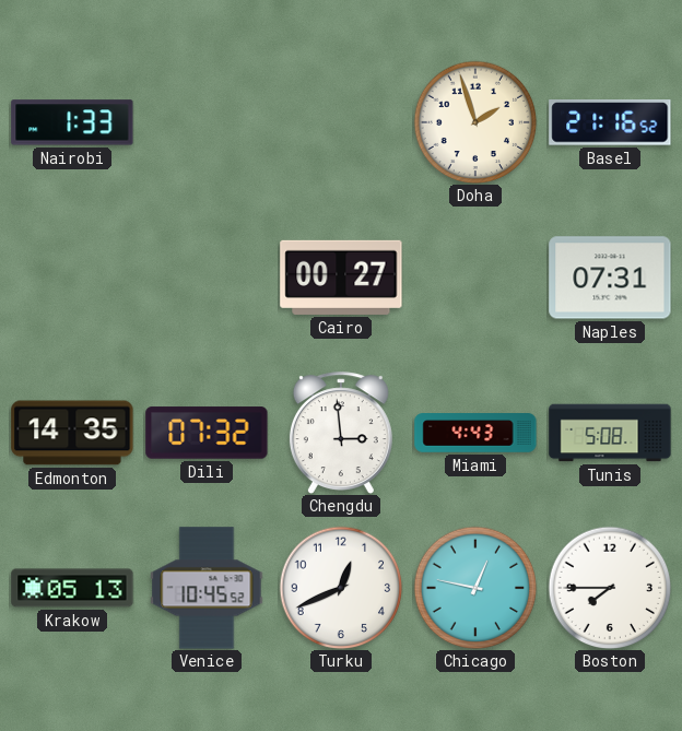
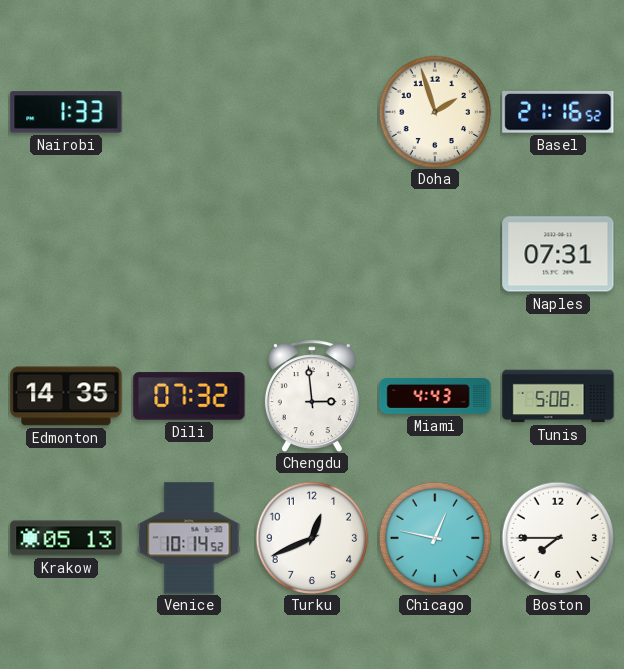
Cairo: 00:27 -> none (341, 278)
Venice: 10:45 -> 10:14 (189, 538)
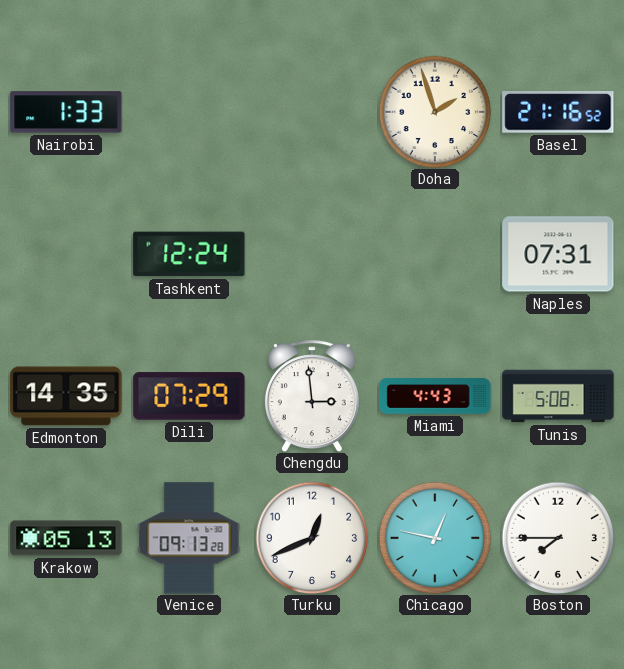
Tashkent: none -> 12:24 (189, 254)
Dili: 07:32 -> 07:29 (189, 396)
Venice: 10:14 -> 09:13 (189, 538)
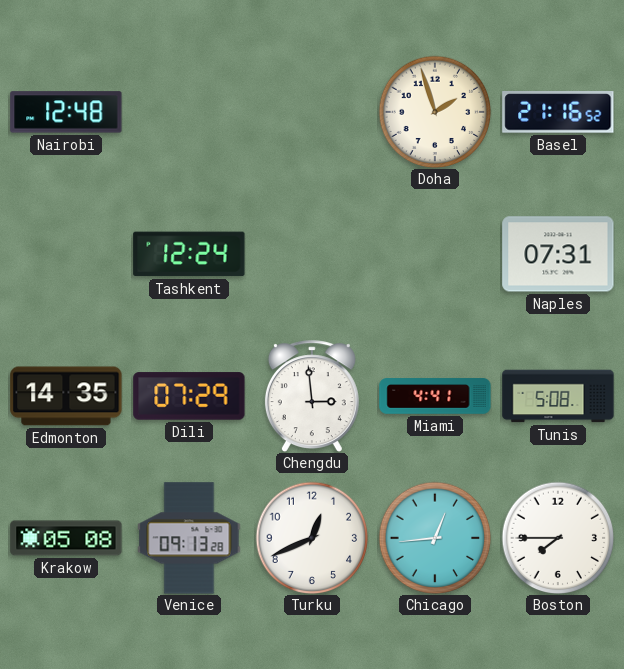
Nairobi: 1:33 -> 12:48 (66, 112)
Miami: 4:43 -> 4:41 (435, 396)
Krakow: 05:13 -> 05:08 (66, 538)
Chicago: 12:47 -> 12:44 (435, 538)
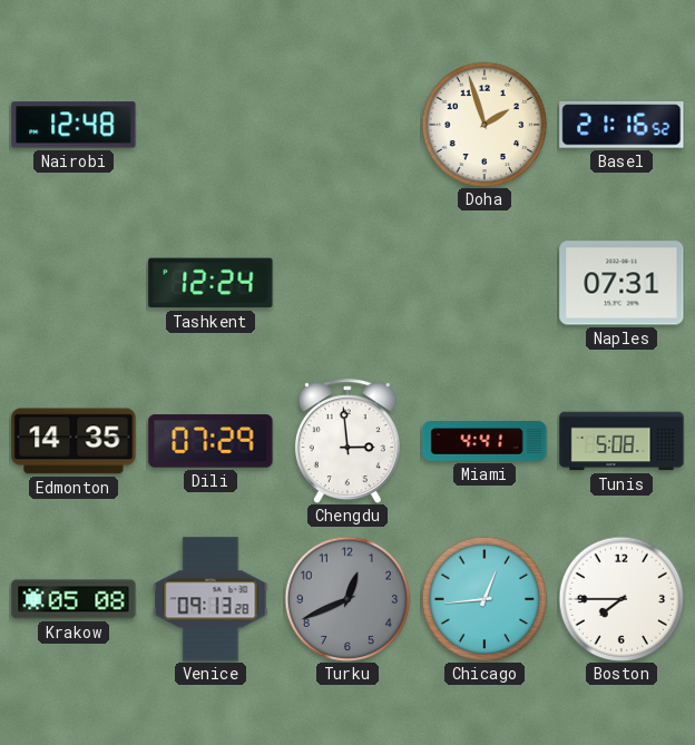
Turku dial: white -> grey (347, 599)
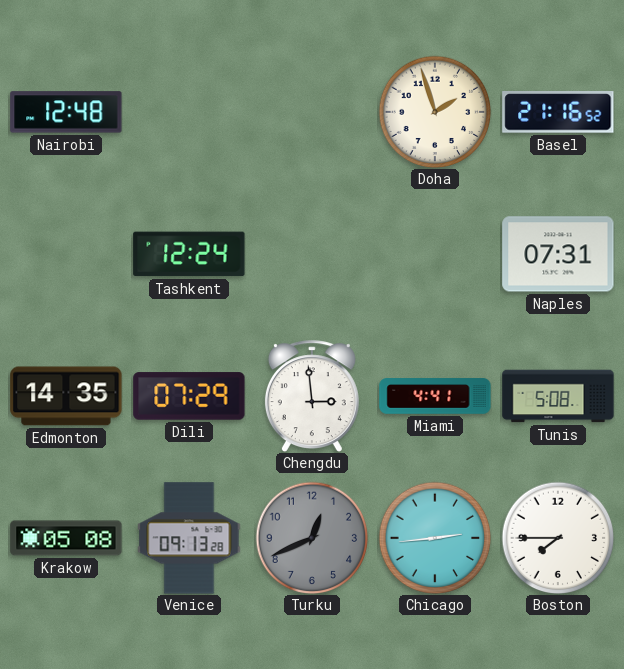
Chicago: 12:44 -> 2:44 (435, 538)
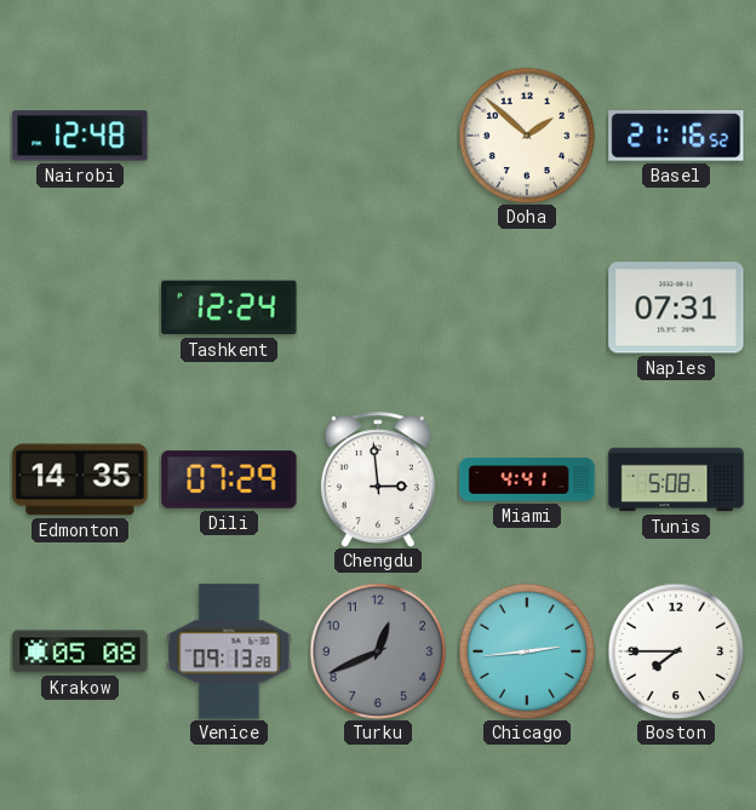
Doha: 1:57 -> 1:52 (527, 136)
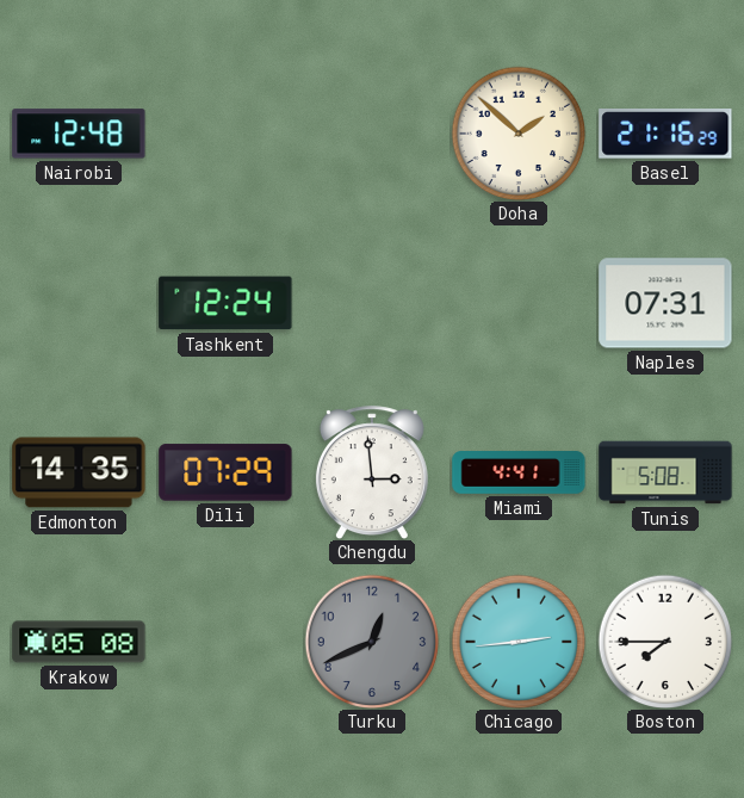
Basel: 21:16:52 -> 21:16:29 (665, 134)
Venice: 09:13 -> none (229, 651)
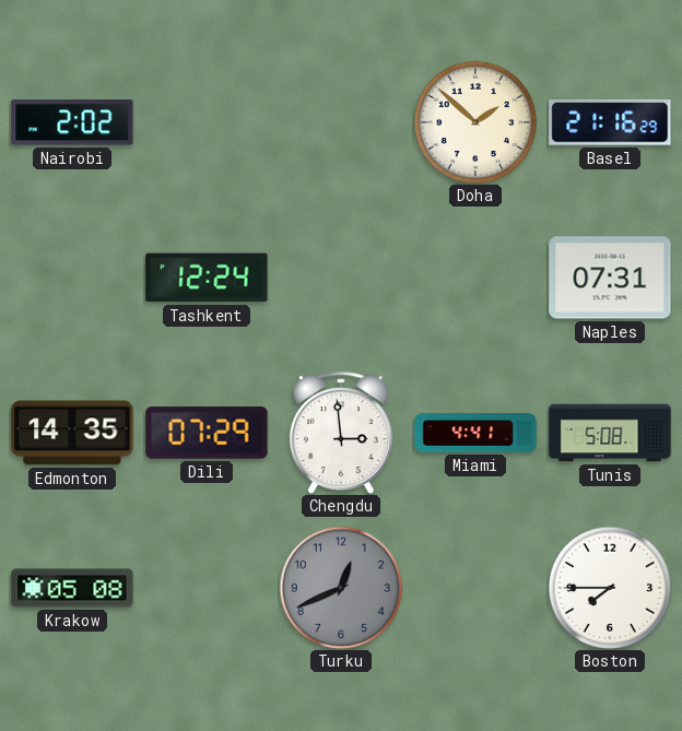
Nairobi: 12:48 -> 2:02 (72, 122)
Chicago: 2:44 -> none (519, 642)
